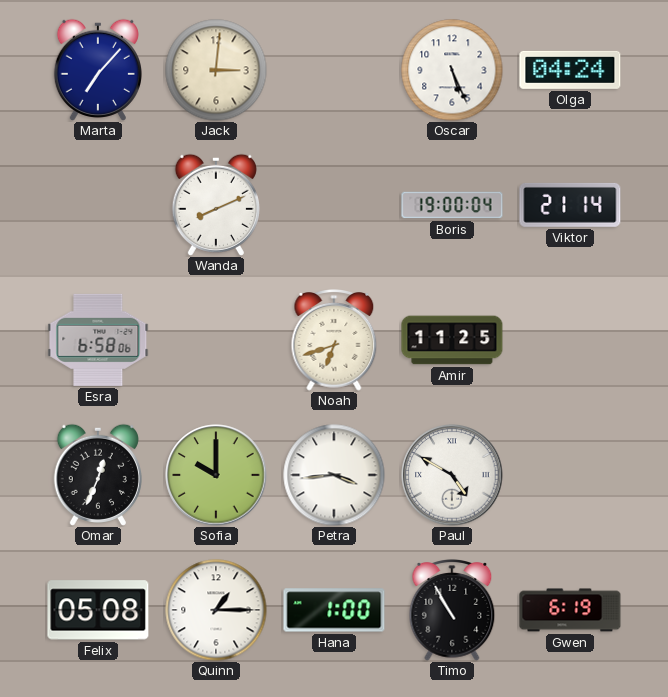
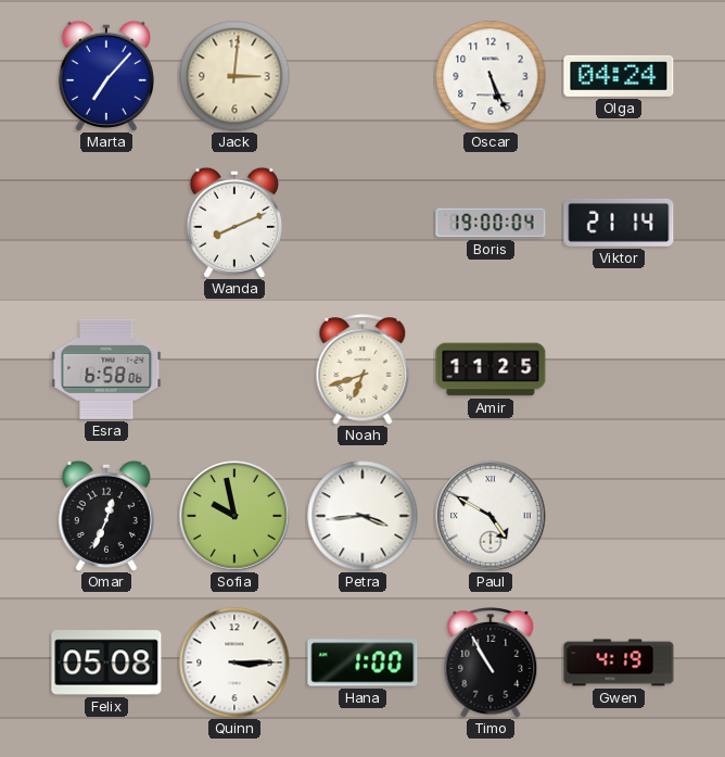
Sofia: 10:00 -> 9:58 (234, 516)
Quinn: 1:15 -> 3:15 (234, 663)
Gwen: 6:19 -> 4:19 (619, 663)
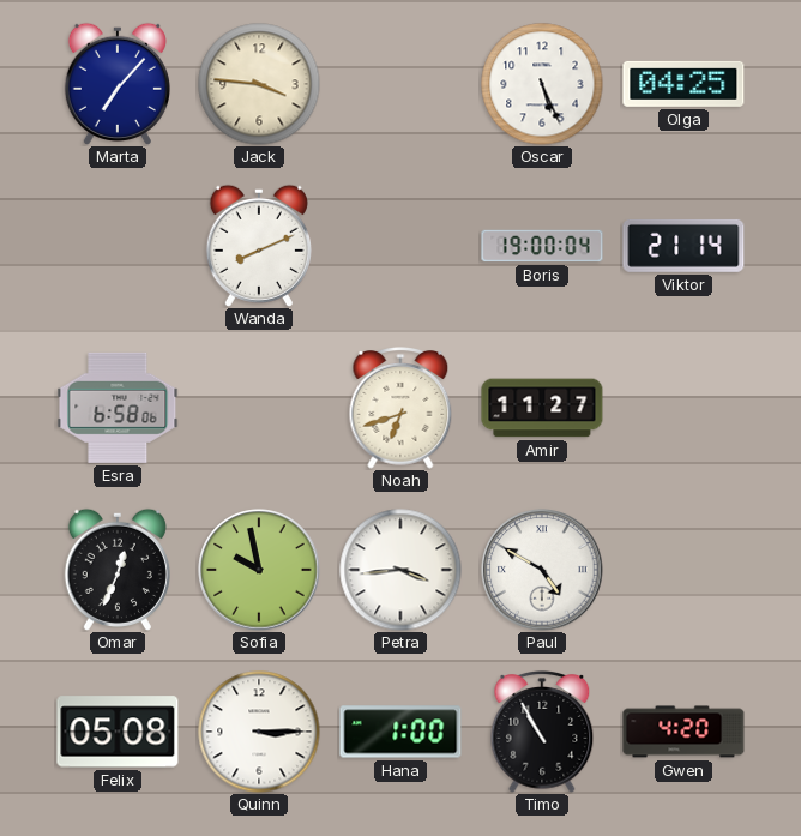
Jack: 3:01 -> 3:46 (259, 84)
Olga: 04:24 -> 04:25 (683, 84)
Amir: 11:25 -> 11:27 (542, 408)
Gwen: 4:19 -> 4:20 (683, 732)
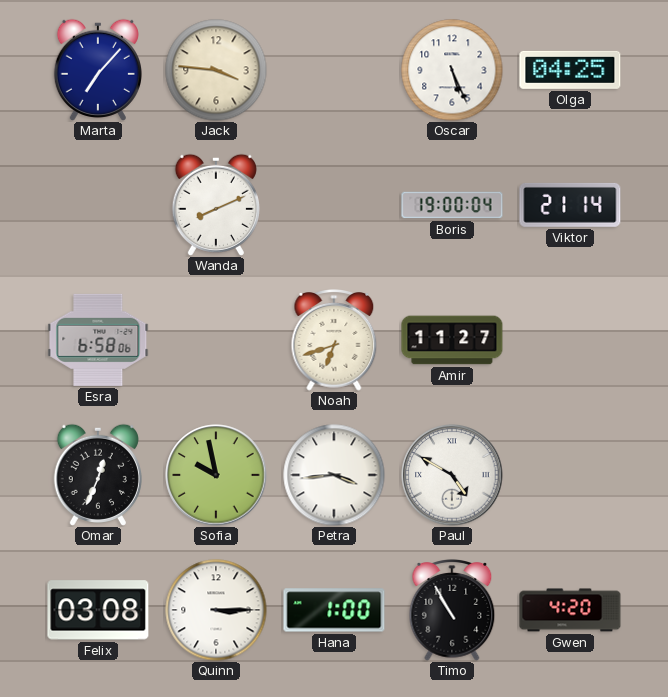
Felix: 05:08 -> 03:08 (98, 610)
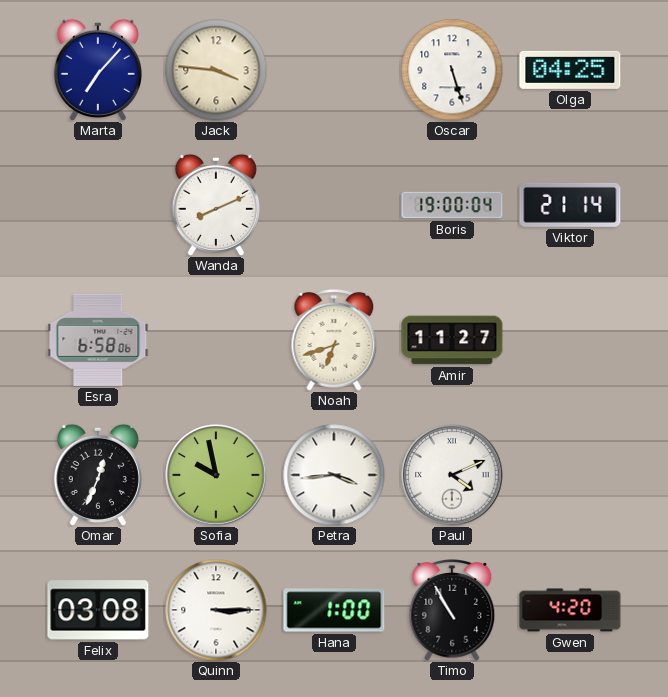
Oscar: 5:26 -> 5:27 (452, 70)
Paul: 4:50 -> 4:11 (452, 475)
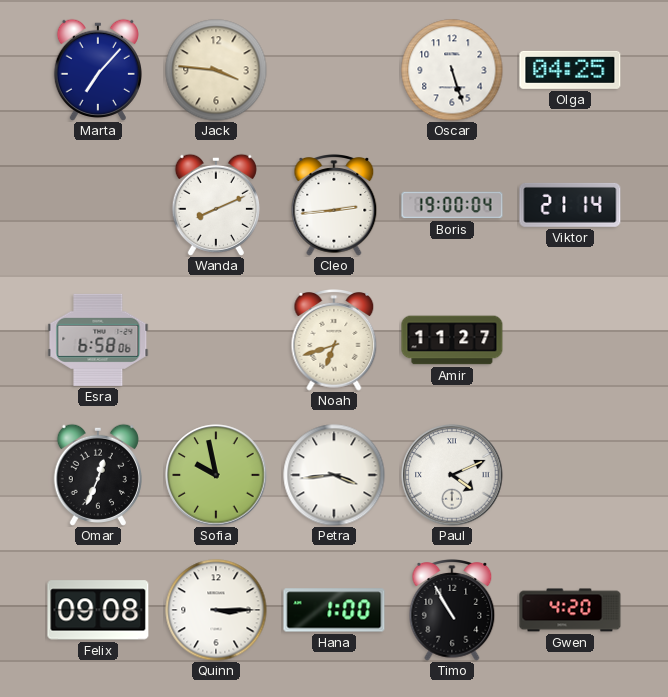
Cleo: none -> 2:44 (334, 206)
Felix: 03:08 -> 09:08 (98, 610)
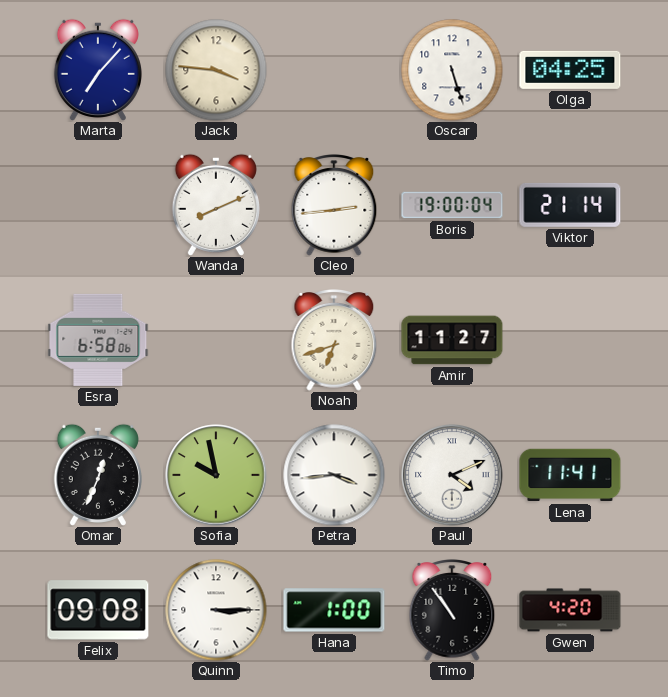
Lena: none -> 11:41 (570, 475)
Timo: 10:55 -> 10:54 (452, 611)
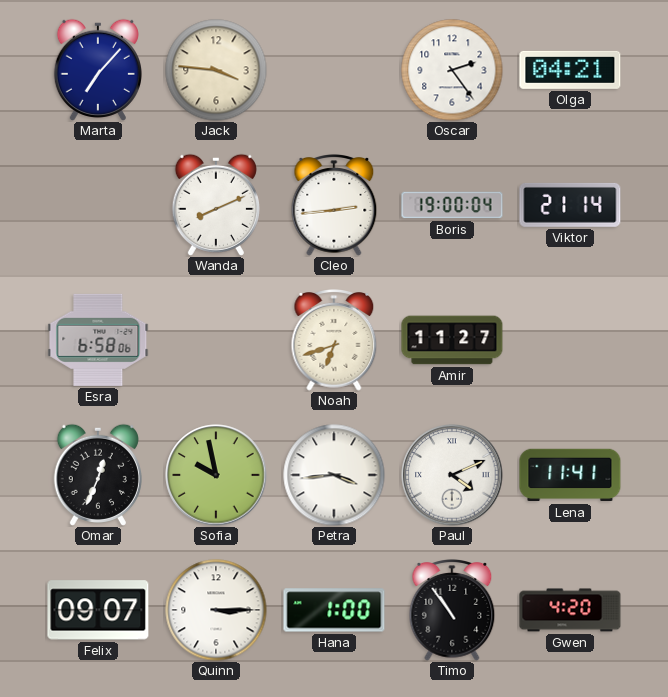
Oscar: 5:27 -> 2:24 (452, 70)
Olga: 04:25 -> 04:21 (570, 70)
Felix: 09:08 -> 09:07 (98, 610)
